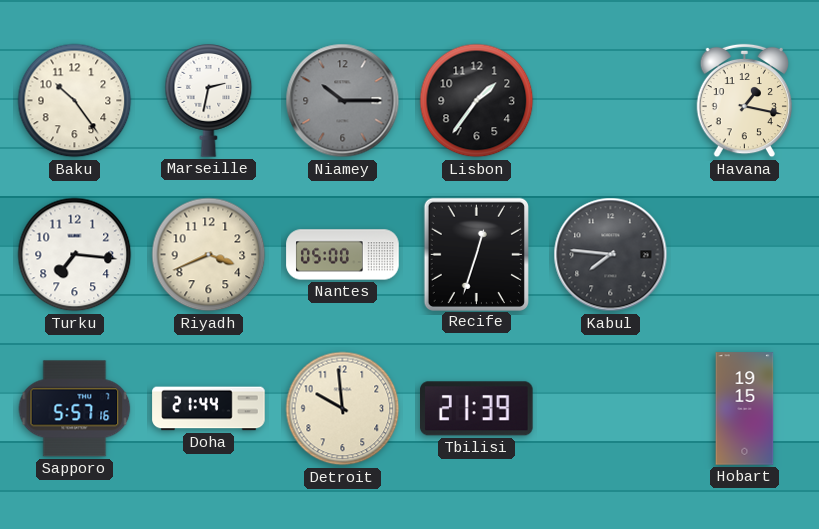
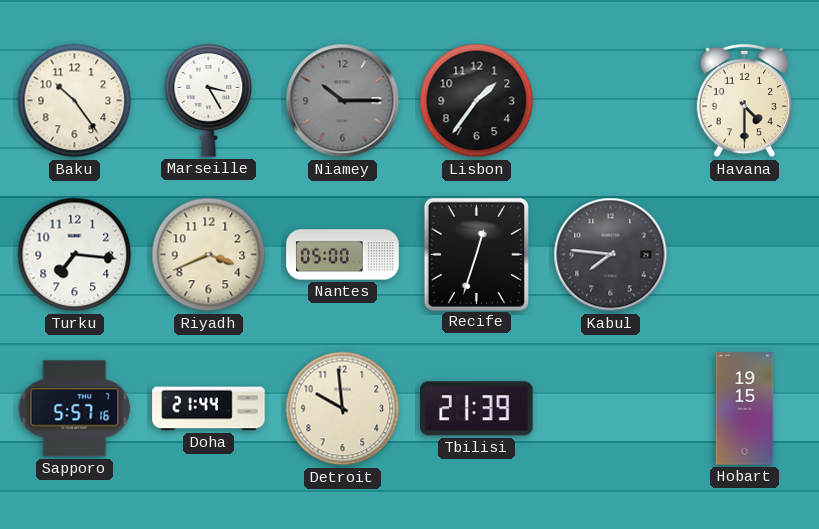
Marseille: 2:32 -> 3:25 (209, 101)
Havana: 1:17 -> 4:30 (744, 101)
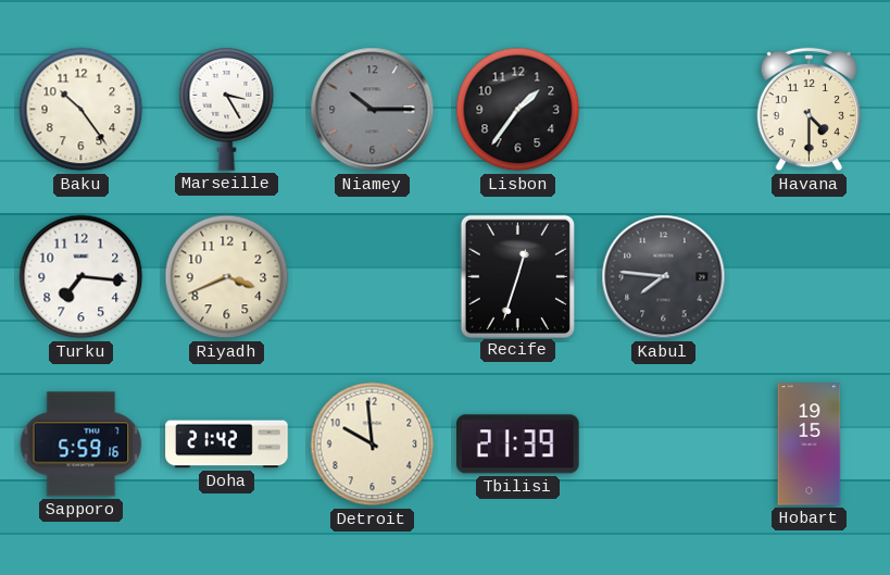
Nantes: 05:00 -> none (343, 255)
Sapporo: 5:57 -> 5:59 (82, 445)
Doha: 21:44 -> 21:42 (227, 445)
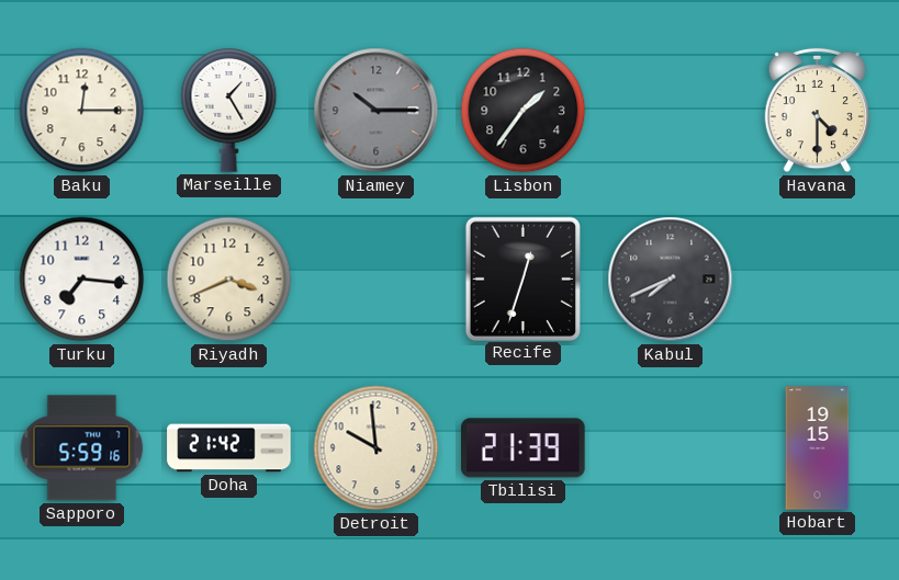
Baku: 10:24 -> 12:15 (82, 111)
Marseille: 3:25 -> 1:25 (229, 111)
Kabul: 7:46 -> 7:41 (671, 280)
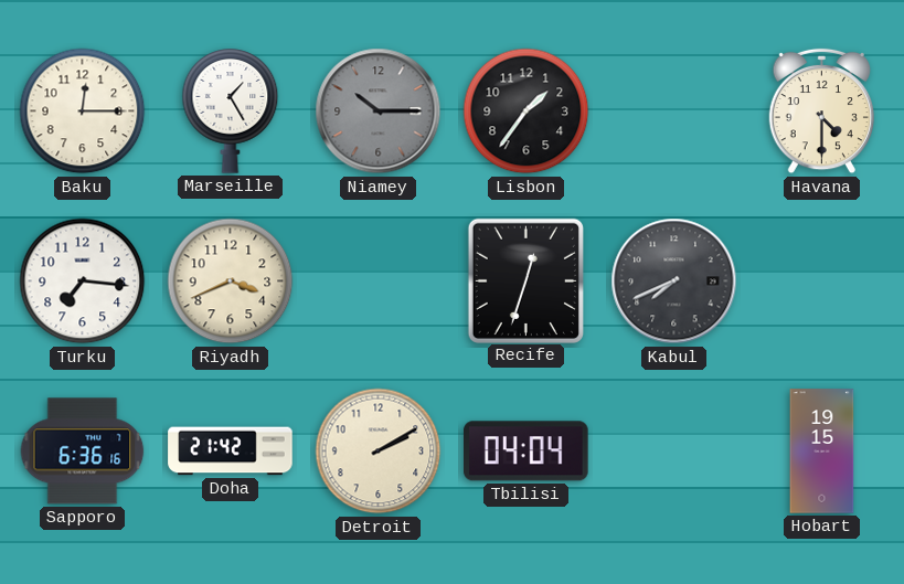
Sapporo: 5:59 -> 6:36 (83, 452)
Detroit: 9:59 -> 2:10 (379, 452)
Tbilisi: 21:39 -> 04:04 (527, 452)
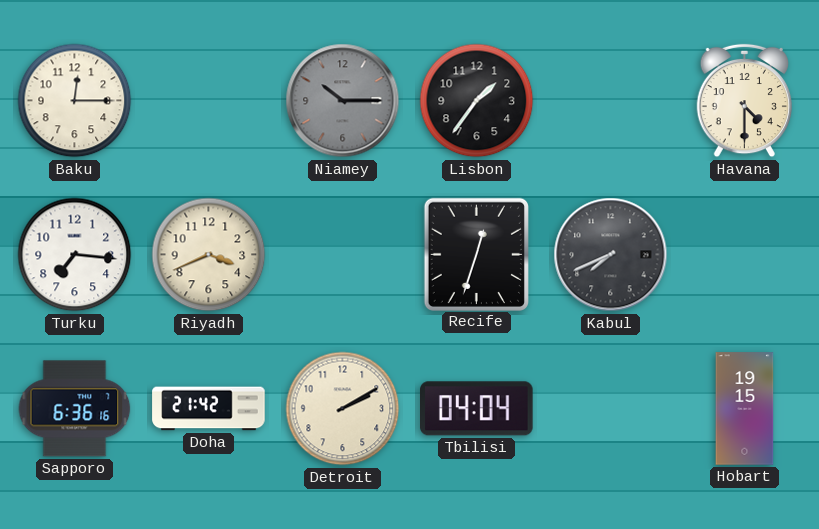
Marseille: 1:25 -> none (231, 112)
